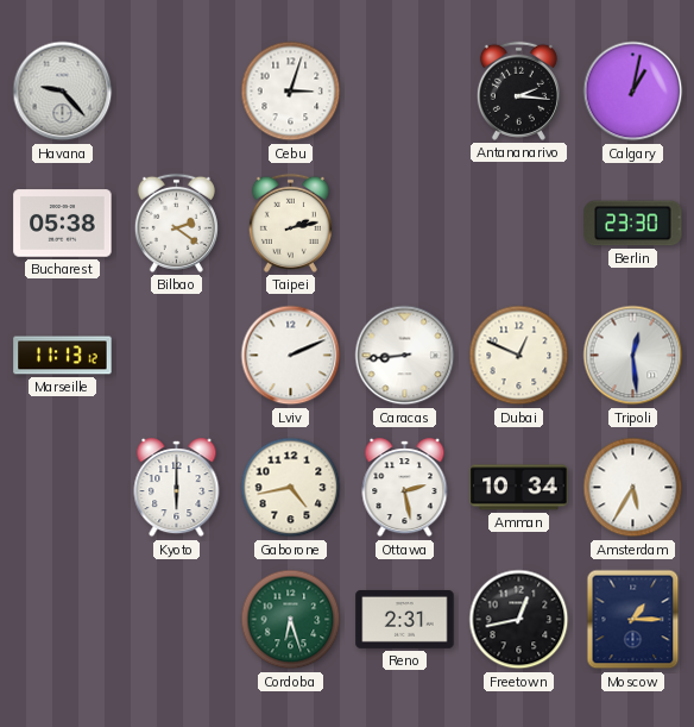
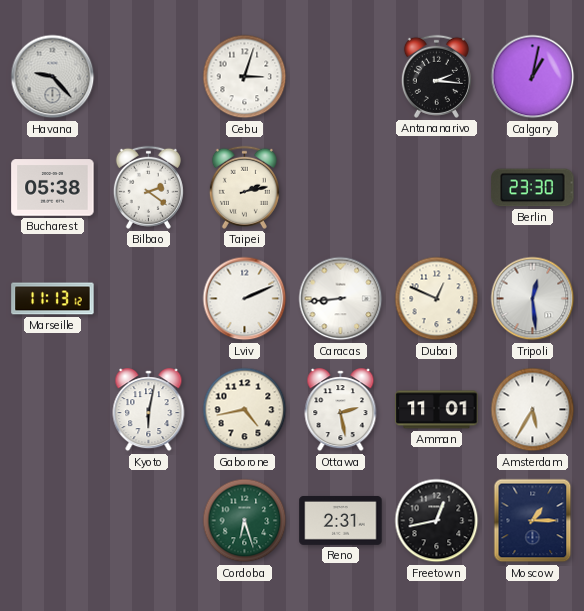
Kyoto: 6:00 -> 6:02 (149, 410)
Amman: 10:34 -> 11:01 (437, 410)
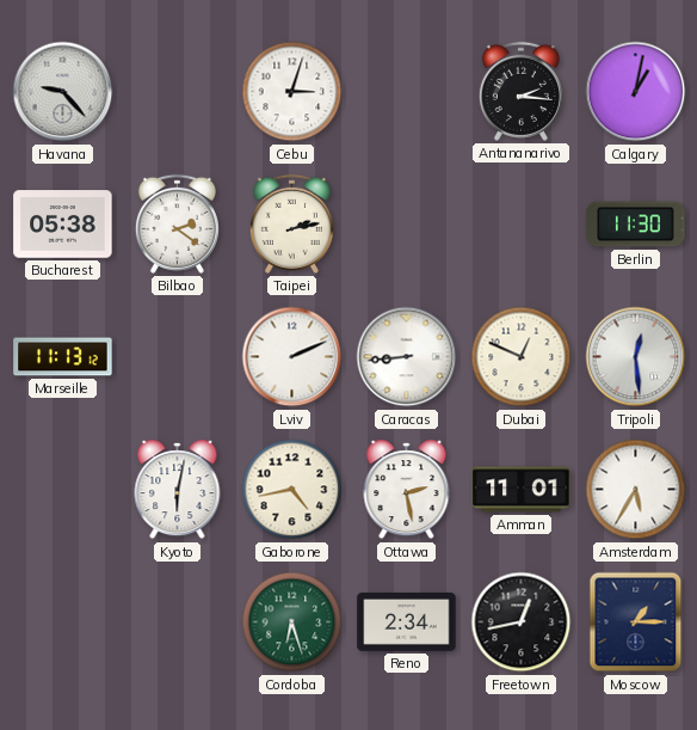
Berlin: 23:30 -> 11:30 (636, 225)
Reno: 2:31 -> 2:34 (407, 621)
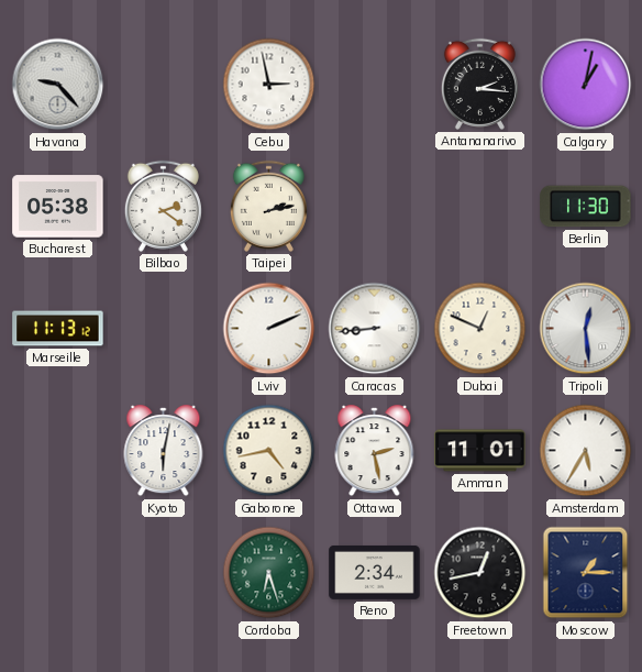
Cebu: 3:03 -> 2:58 (269, 85)
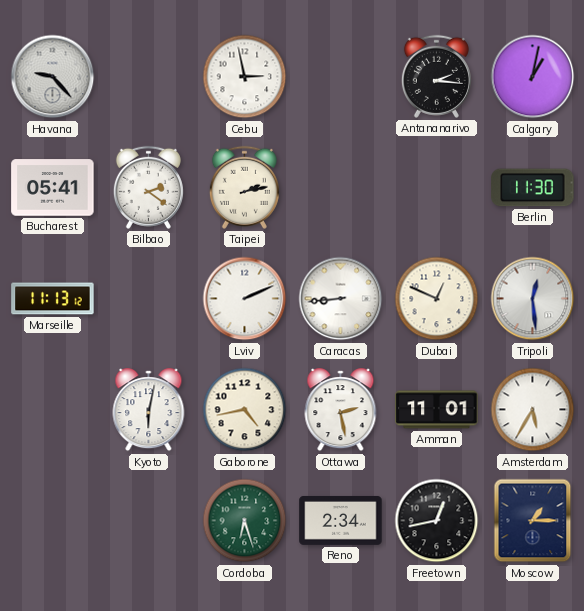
Bucharest: 05:38 -> 05:41 (53, 188)
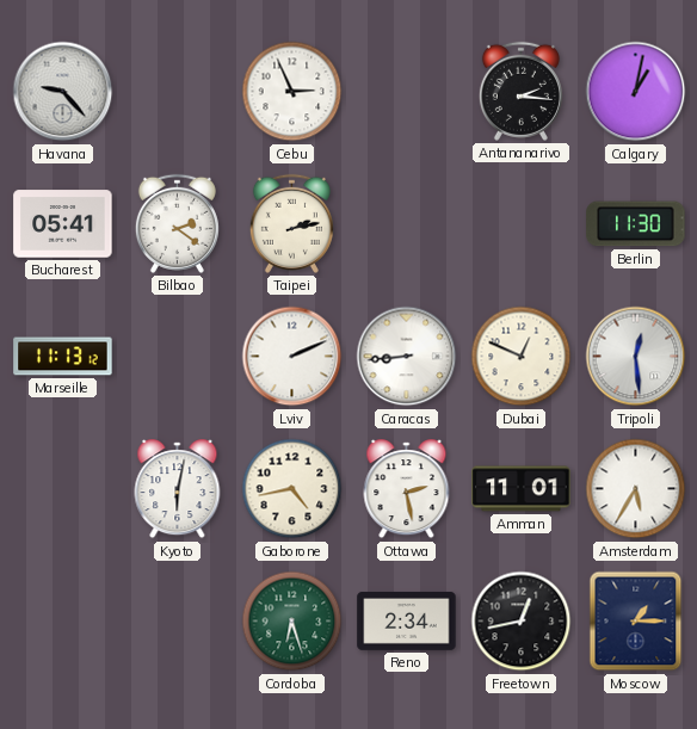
Cebu: 2:58 -> 2:56 (292, 92)
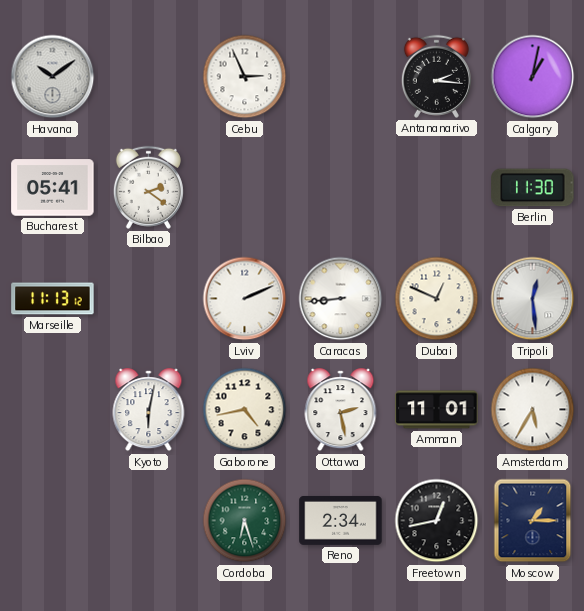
Havana: 9:23 -> 10:09 (53, 77)
Taipei: 2:13 -> none (291, 223)
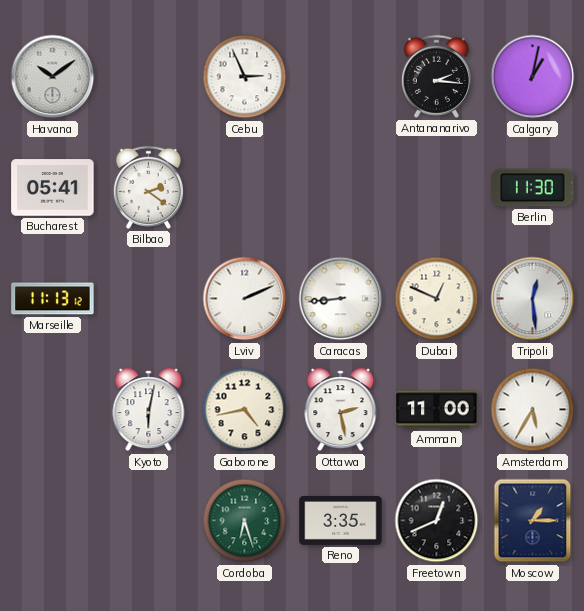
Amman: 11:01 -> 11:00 (437, 410)
Reno: 2:34 -> 3:35 (341, 520)
Freetown: 12:43 -> 12:41 (437, 521)
